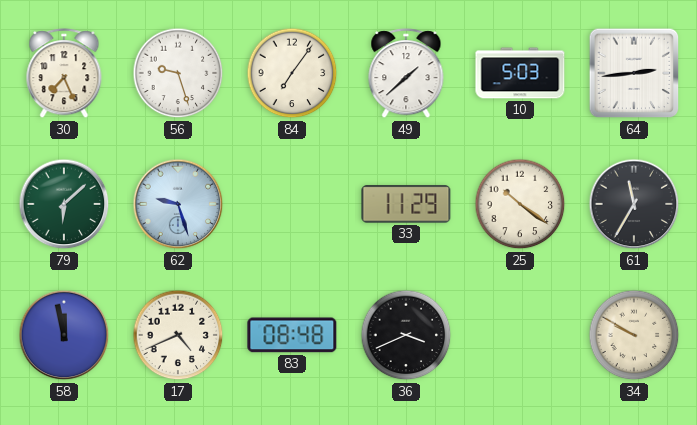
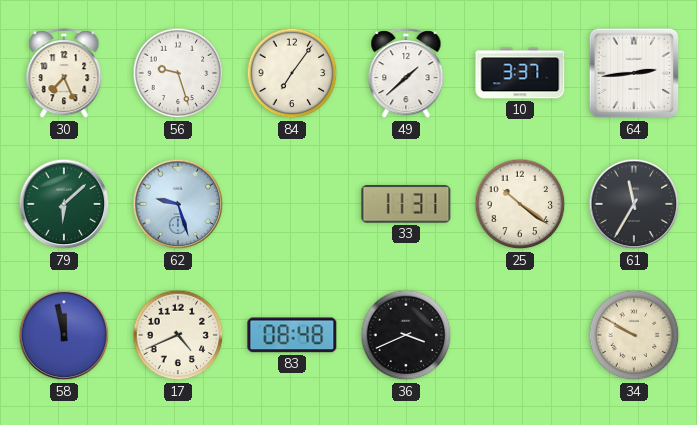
10: 5:03 -> 3:37 (520, 73)
33: 11:29 -> 11:31 (406, 204)
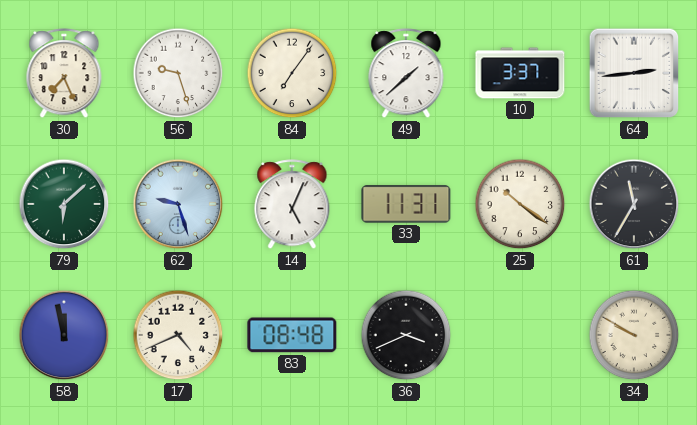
14: none -> 5:04 (292, 205)
